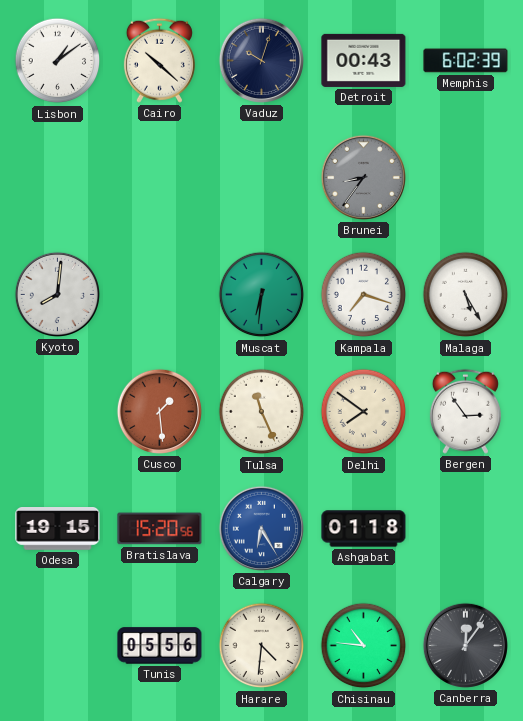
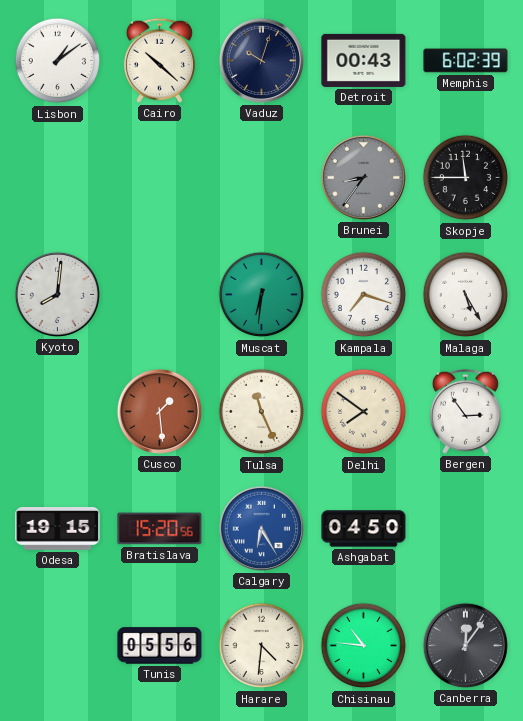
Skopje: none -> 11:45 (466, 178)
Ashgabat: 01:18 -> 04:50 (364, 529)
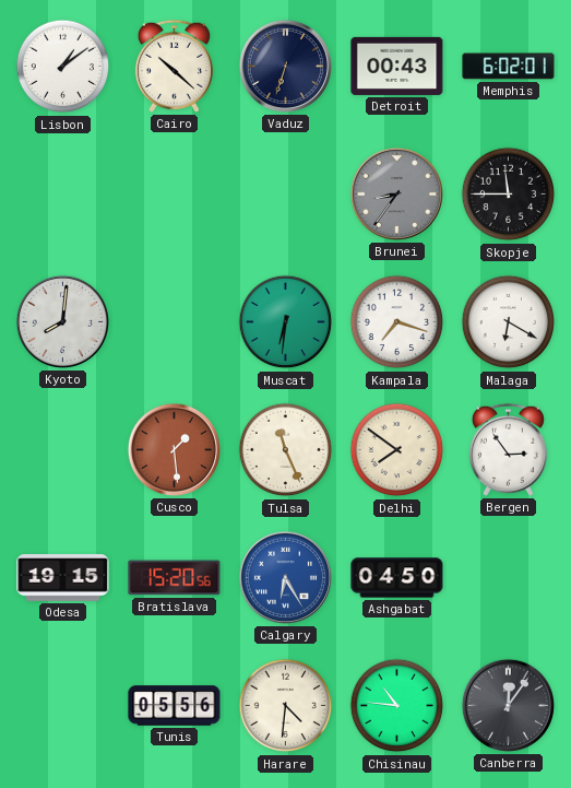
Vaduz: 10:03 -> 6:33 (285, 66)
Memphis: 6:02:39 -> 6:02:01 (509, 67)
Malaga: 5:25 -> 6:20 (509, 322)
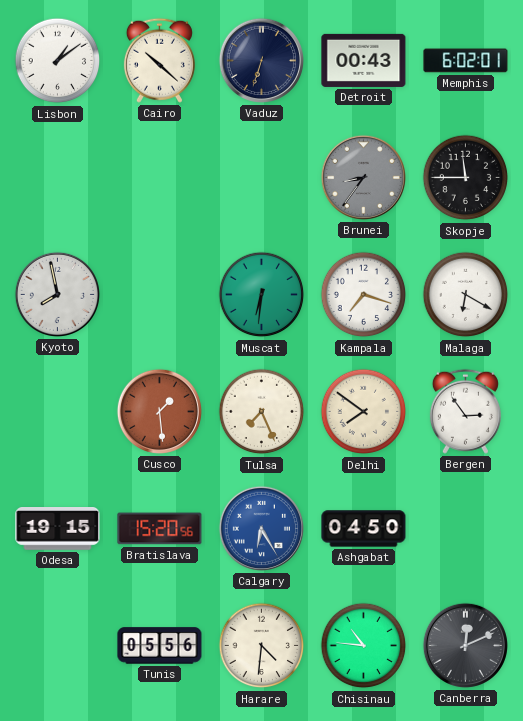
Kyoto: 8:01 -> 7:58 (57, 294)
Tulsa: 11:26 -> 7:26 (262, 412)
Canberra: 12:06 -> 12:11 (465, 645)
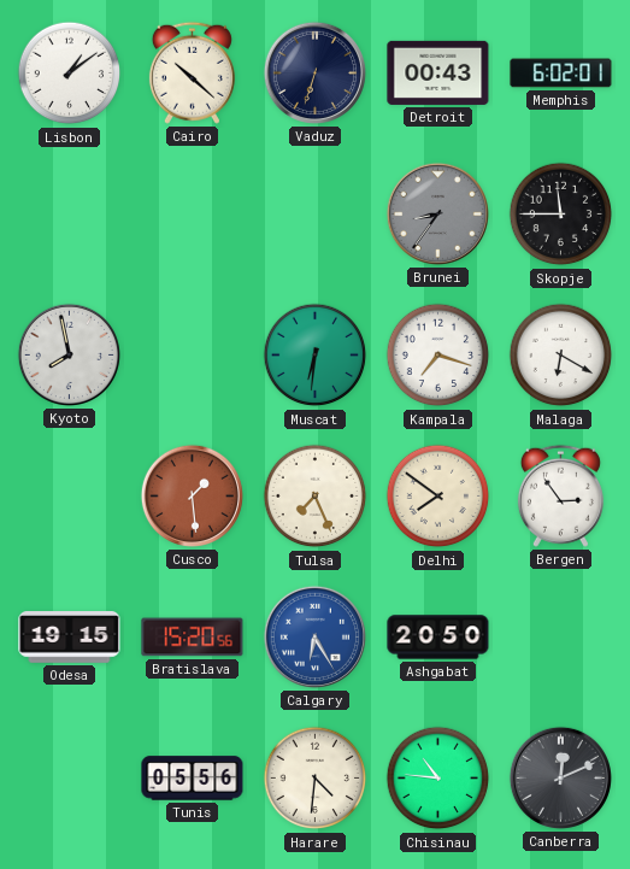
Ashgabat: 04:50 -> 20:50 (438, 638)
